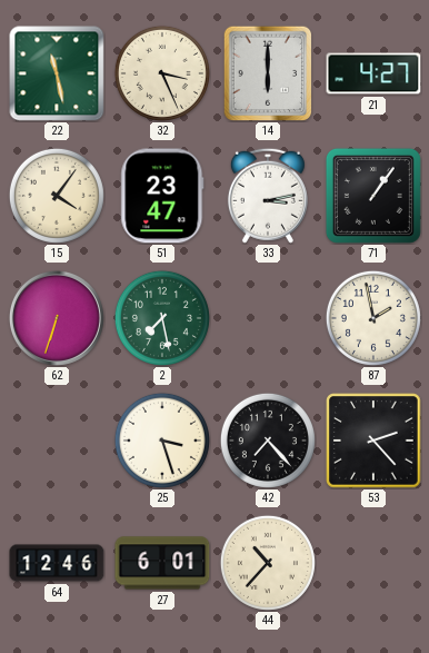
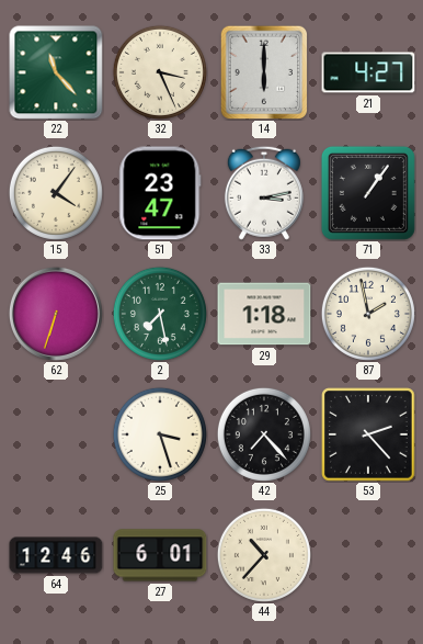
22: 11:28 -> 11:23 (56, 72)
29: none -> 1:18 (264, 314)
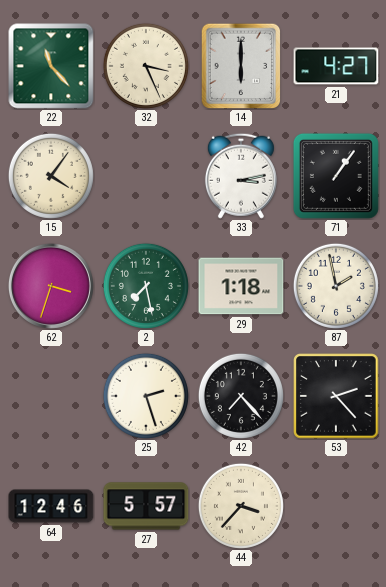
51: 23:47 -> none (160, 193)
62: 6:33 -> 3:33 (51, 286)
25: 3:27 -> 2:27 (146, 396)
27: 6:01 -> 5:57 (146, 506)
44: 10:37 -> 3:37 (241, 506)
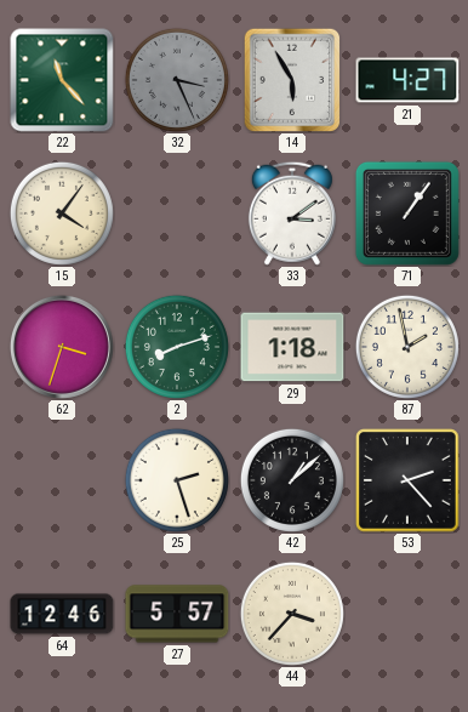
32 dial: cream -> grey (177, 80)
14: 6:00 -> 5:55 (292, 80)
33: 3:13 -> 3:09 (292, 213)
2: 7:28 -> 8:12 (177, 347)
42: 7:23 -> 1:08 (292, 480)
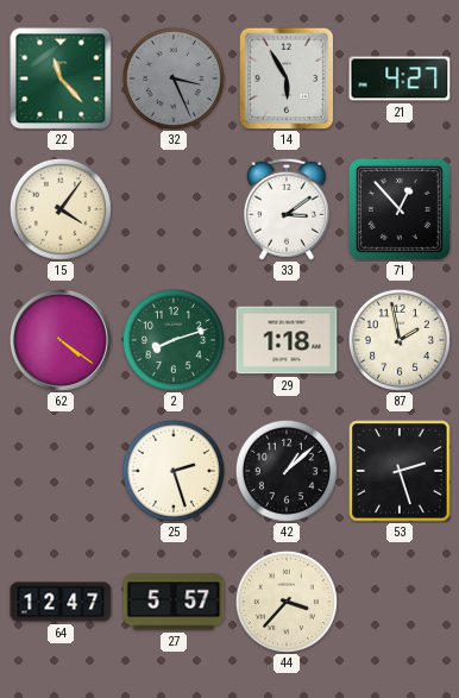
71: 1:06 -> 12:53 (400, 209)
62: 3:33 -> 4:21 (61, 340)
53: 2:23 -> 2:27 (400, 471)
64: 12:46 -> 12:47 (61, 602)
